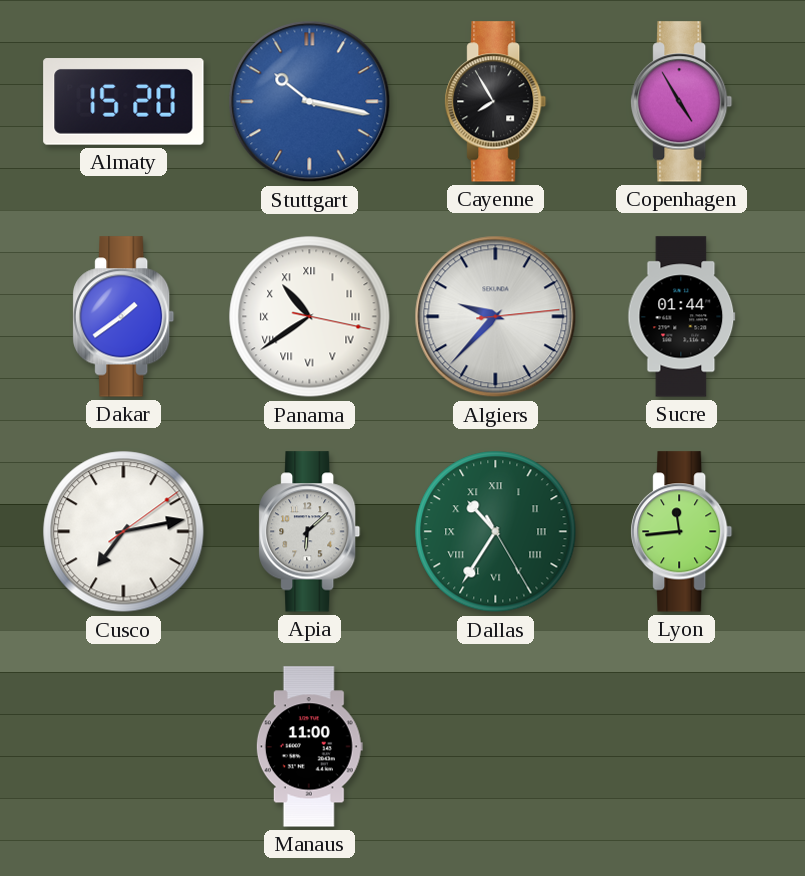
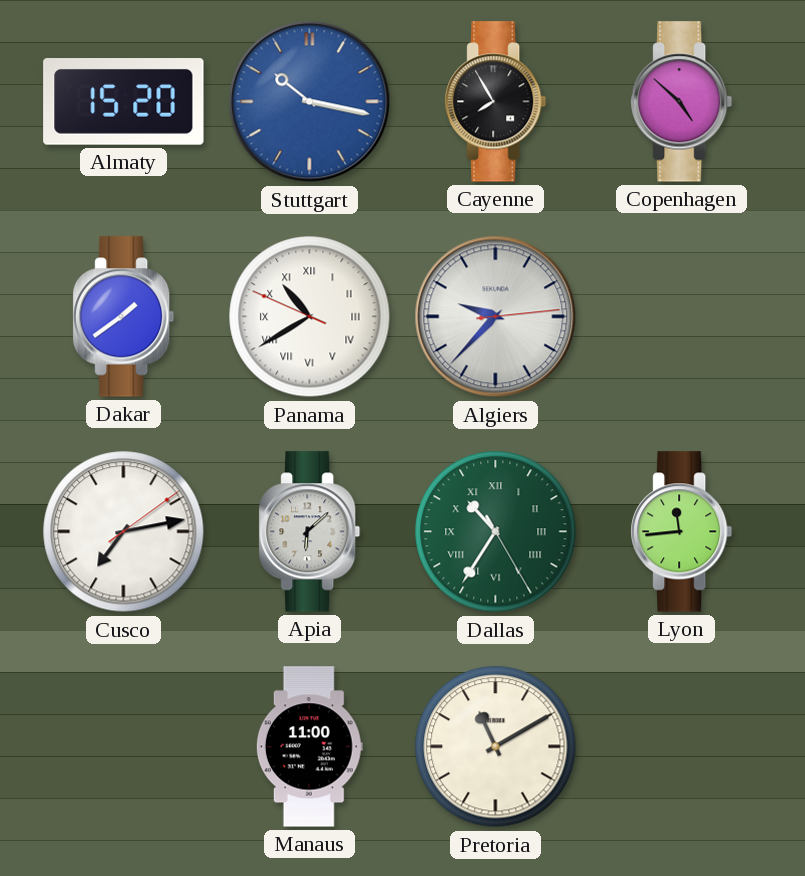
Copenhagen: 4:55 -> 4:52 (682, 102)
Panama: 10:39:17 -> 10:39:49 (310, 317)
Sucre: 01:44 -> none (682, 317)
Pretoria: none -> 11:10 (496, 747)
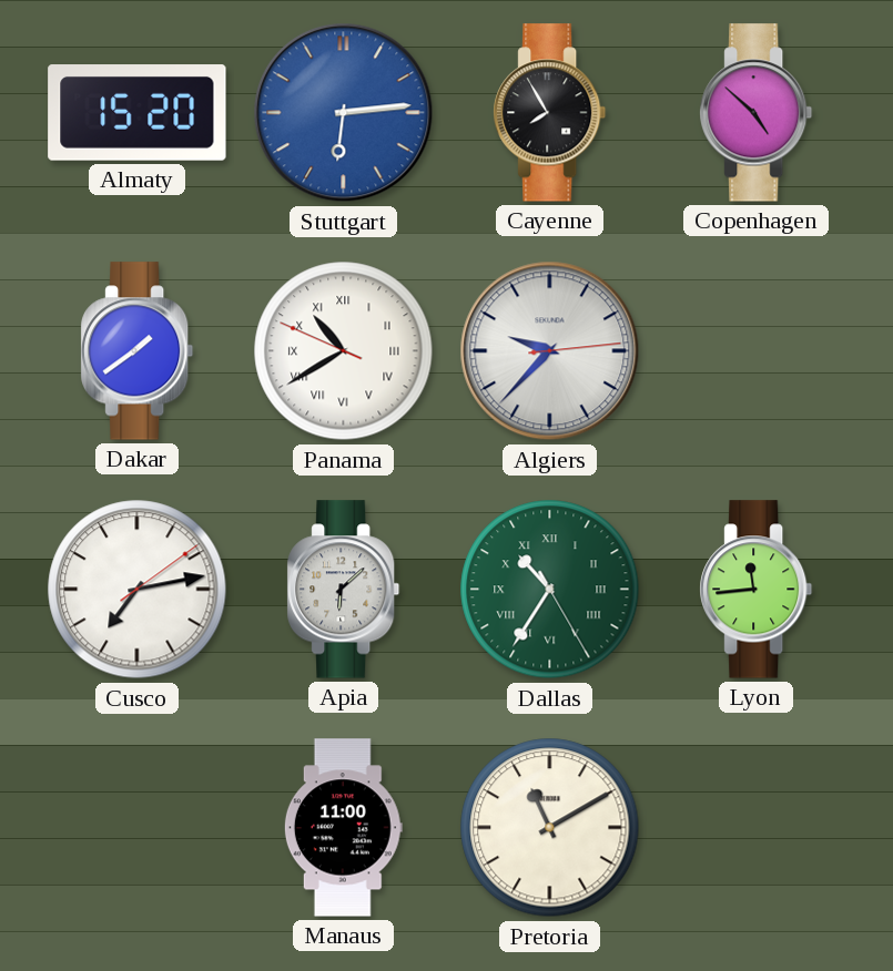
Stuttgart: 10:17 -> 6:14 (344, 113)
